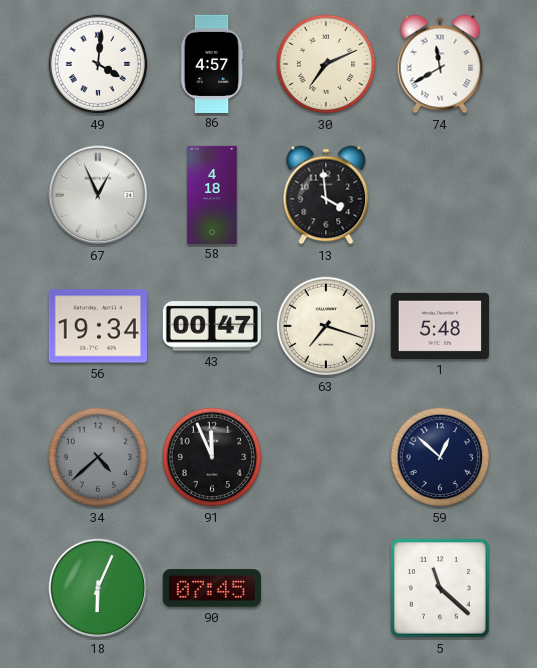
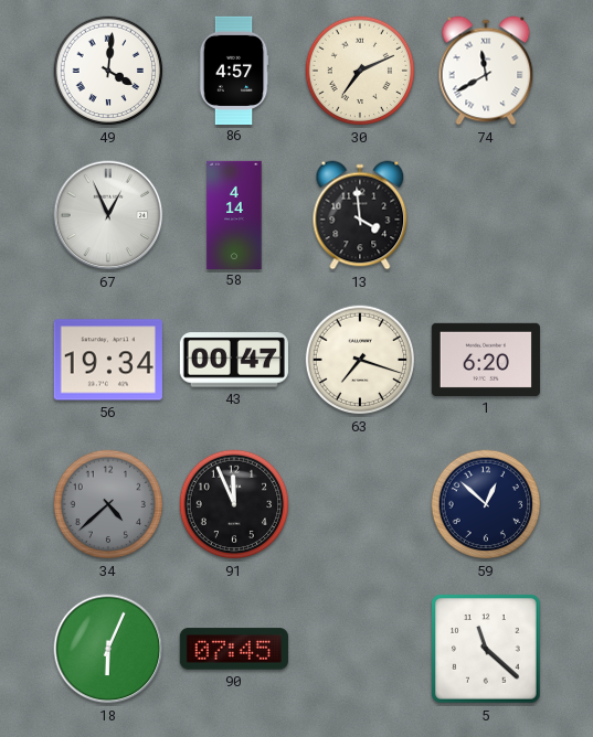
58: 4:18 -> 4:14 (234, 214)
1: 5:48 -> 6:20 (486, 360)
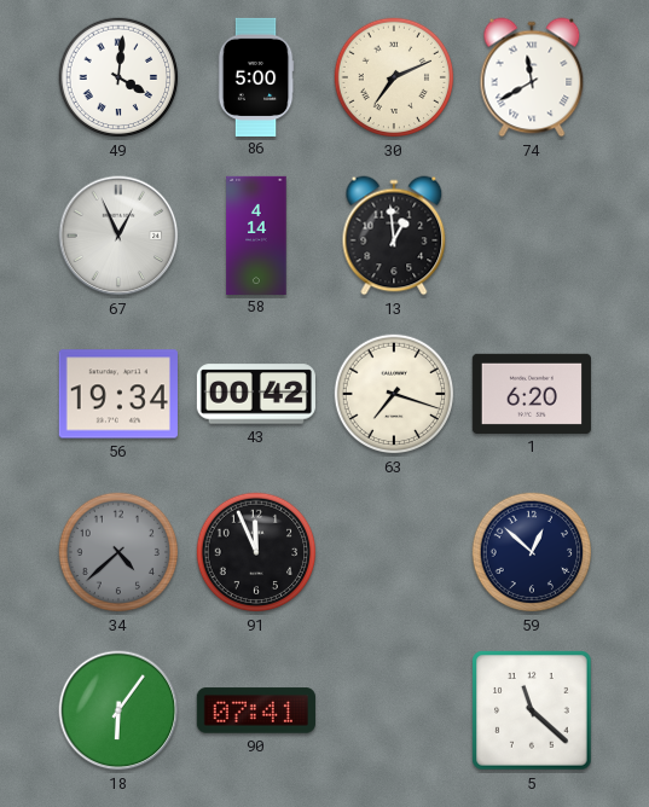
86: 4:57 -> 5:00 (256, 76)
13: 3:59 -> 12:59 (394, 236)
43: 00:47 -> 00:42 (256, 394)
18: 6:04 -> 6:06 (118, 710)
90: 07:45 -> 07:41 (256, 710)
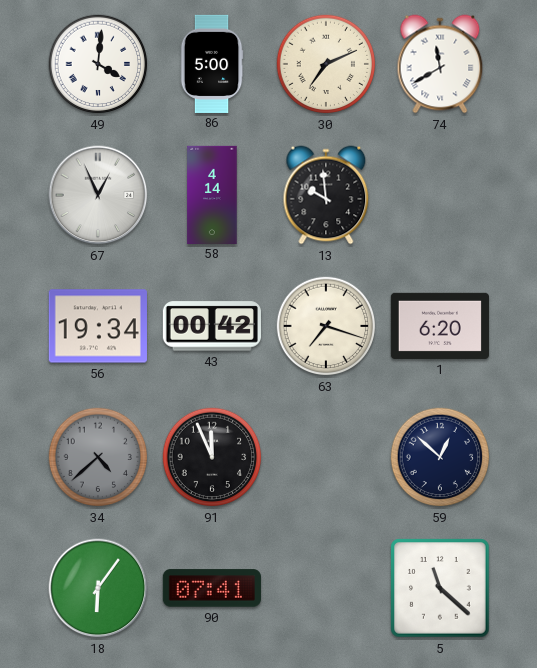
13: 12:59 -> 9:59 (326, 195)
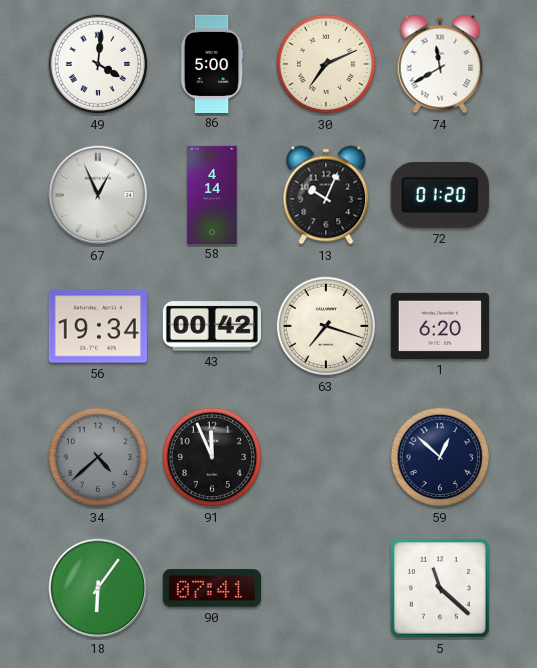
13: 9:59 -> 10:04 (326, 195)
72: none -> 01:20 (440, 195)
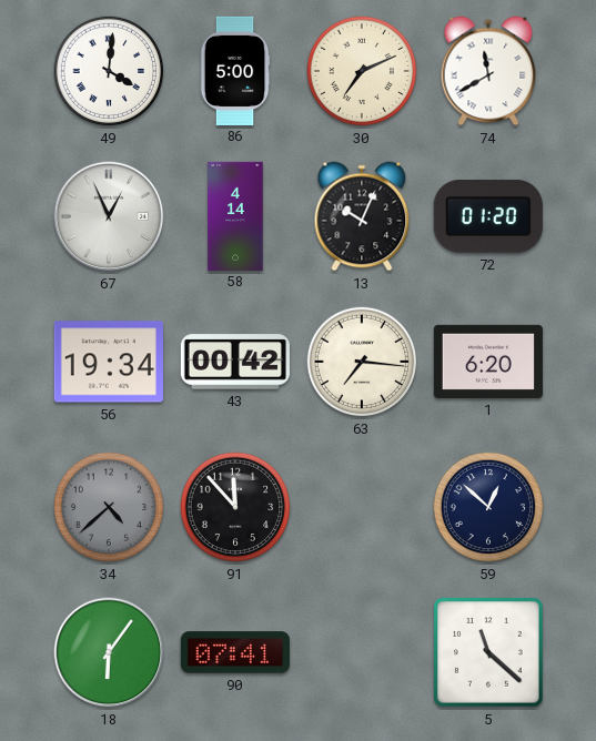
63: 7:18 -> 7:16 (362, 362)
91: 11:56 -> 11:53 (235, 507)
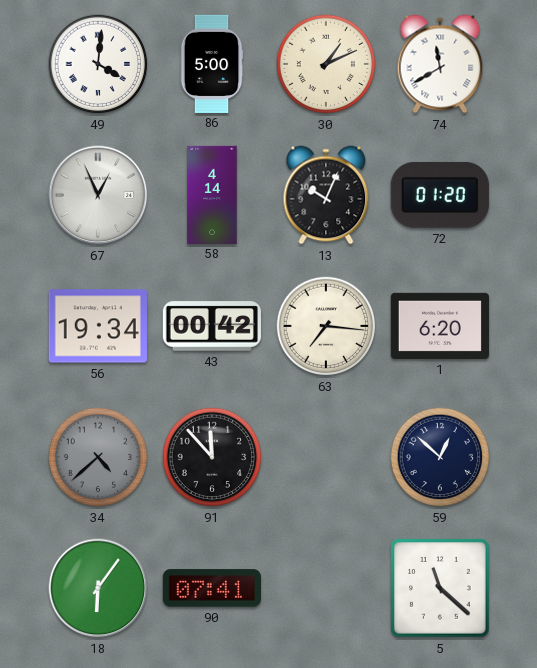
30: 7:11 -> 1:11 (326, 64)
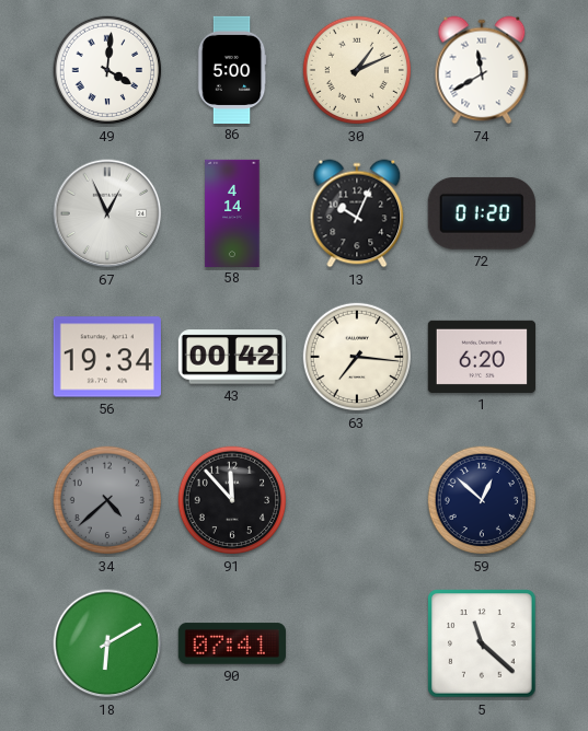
18: 6:06 -> 6:10 (107, 643)
